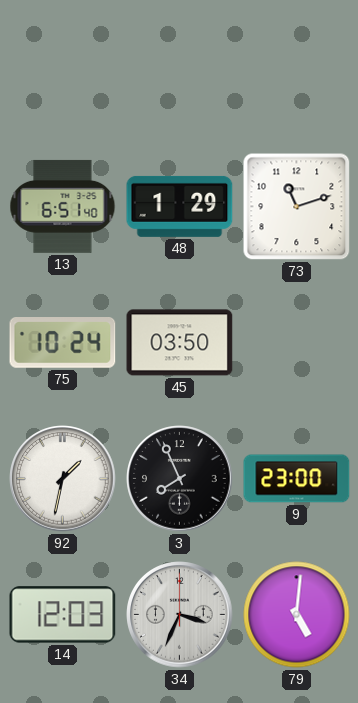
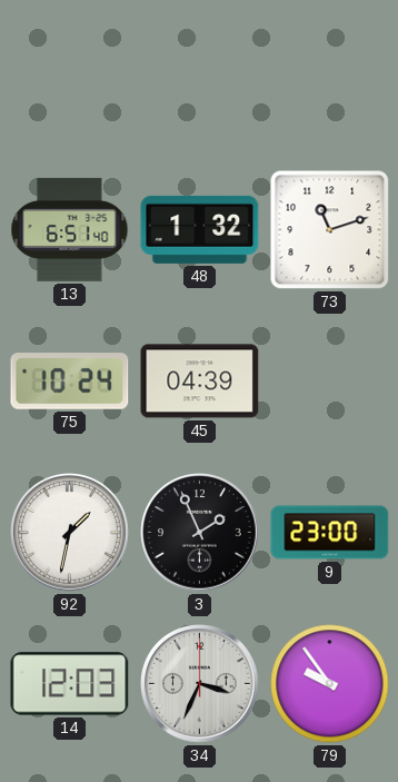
48: 1:29 -> 1:32 (200, 229)
45: 03:50 -> 04:39 (200, 382)
3: 7:56 -> 1:56 (200, 533)
79: 5:01 -> 9:54 (330, 684)
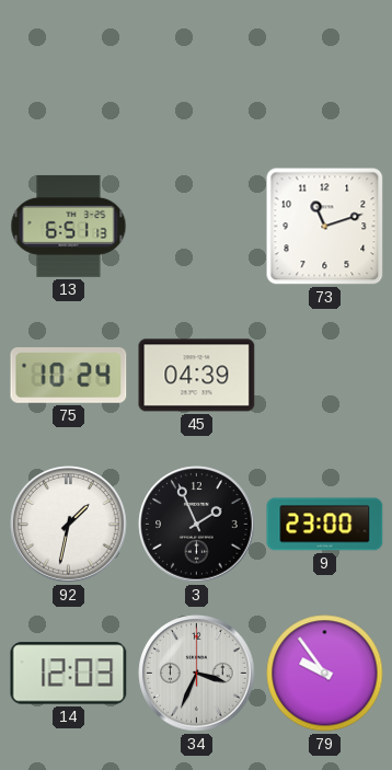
13: 6:51:40 -> 6:51:13 (69, 226)
48: 1:32 -> none (200, 229)
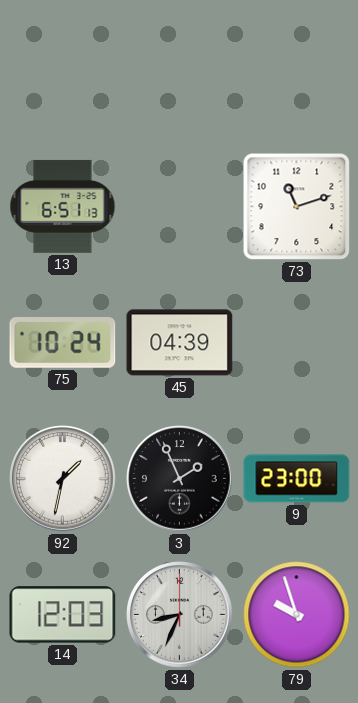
34: 3:34 -> 8:34 (180, 615)
79: 9:54 -> 9:57 (297, 615)
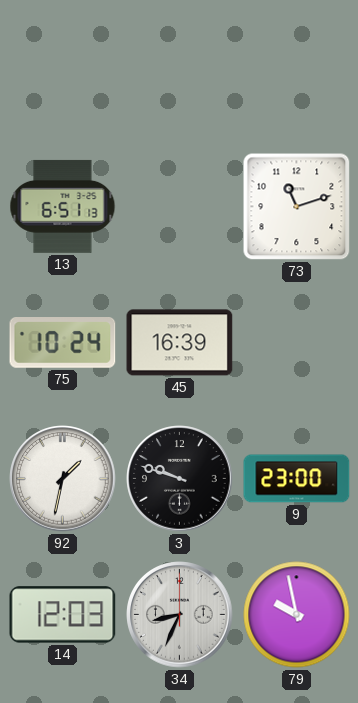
45: 04:39 -> 16:39 (180, 343)
3: 1:56 -> 9:48 (180, 479)
79: 9:57 -> 9:58 (297, 615)
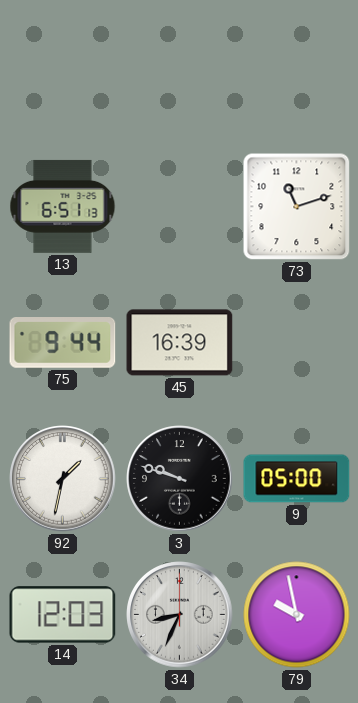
75: 10:24 -> 9:44 (63, 343)
9: 23:00 -> 05:00 (297, 479)
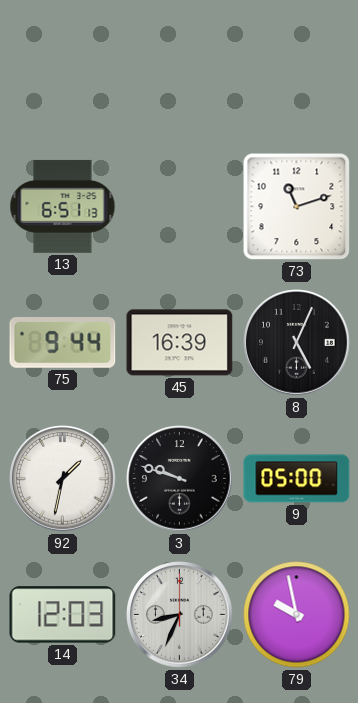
8: none -> 5:04 (297, 343)
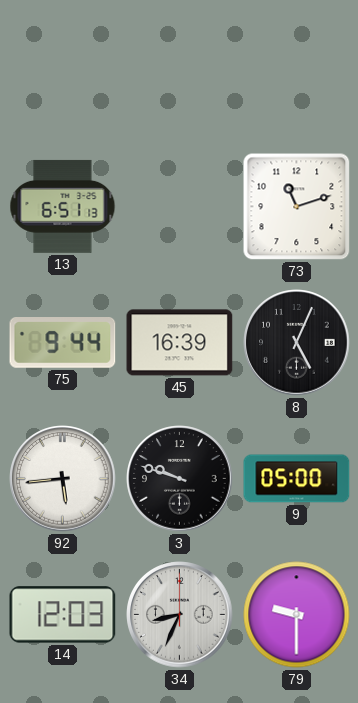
92: 1:32 -> 5:44 (63, 479)
79: 9:58 -> 9:30 (297, 615)
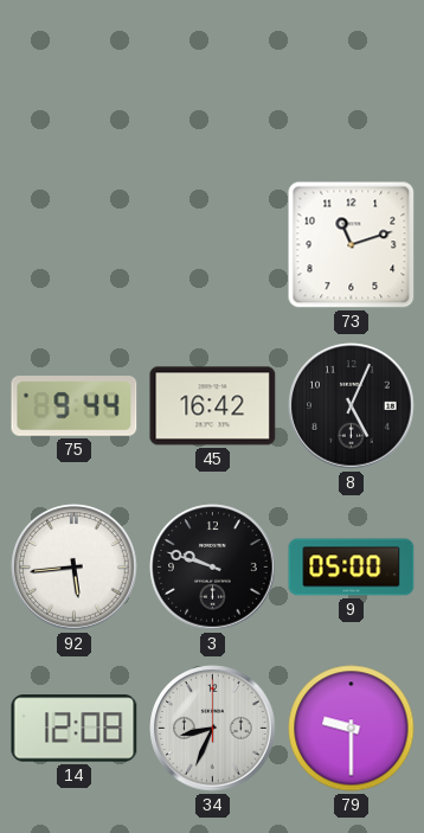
13: 6:51 -> none (63, 206)
45: 16:39 -> 16:42 (213, 406)
14: 12:03 -> 12:08 (75, 729)
